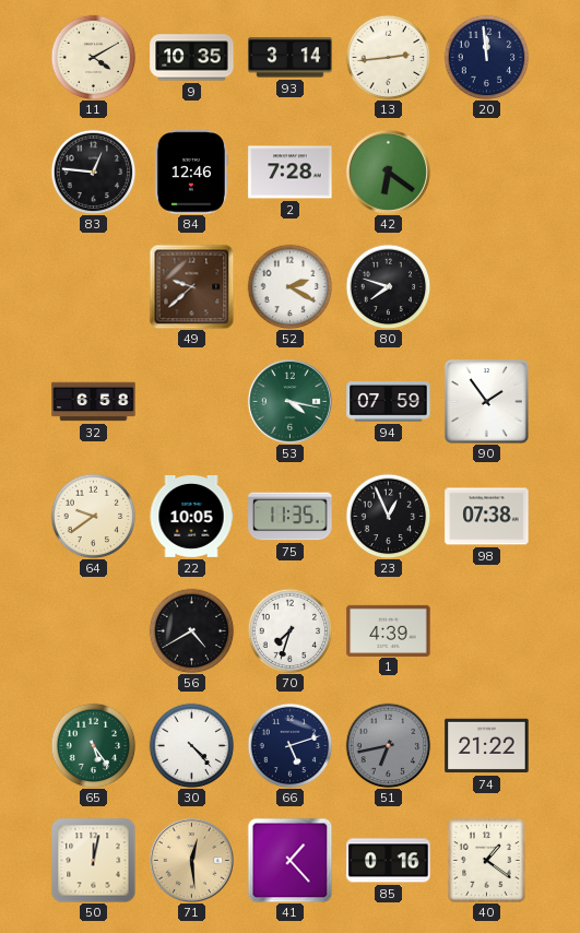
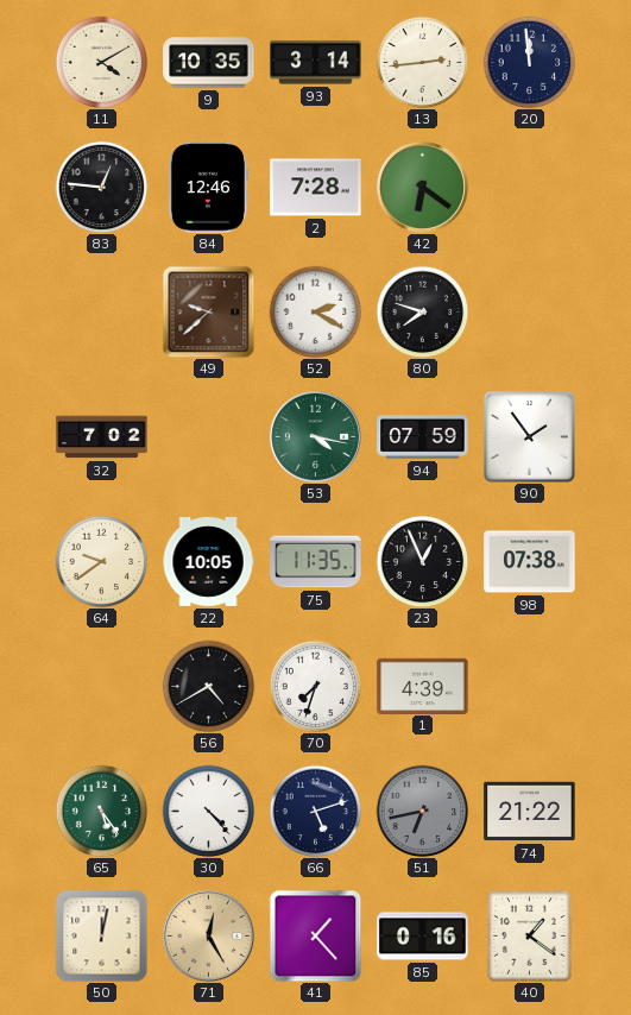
32: 6:58 -> 7:02 (102, 437)
71: 12:29 -> 12:25 (208, 935)
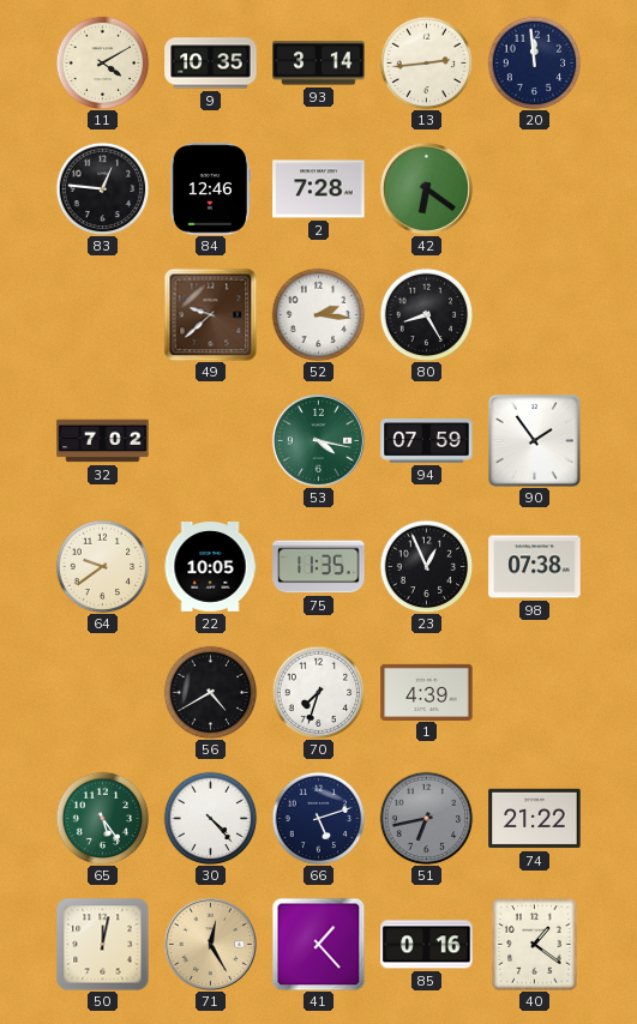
52: 2:20 -> 2:16 (318, 314)
80: 7:48 -> 8:25 (426, 314)
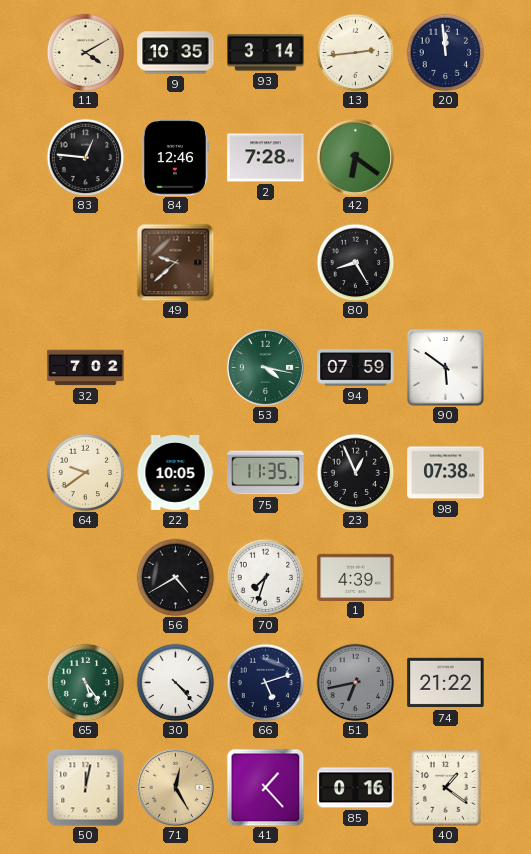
52: 2:16 -> none (318, 314)
90: 1:54 -> 5:51 (445, 367)
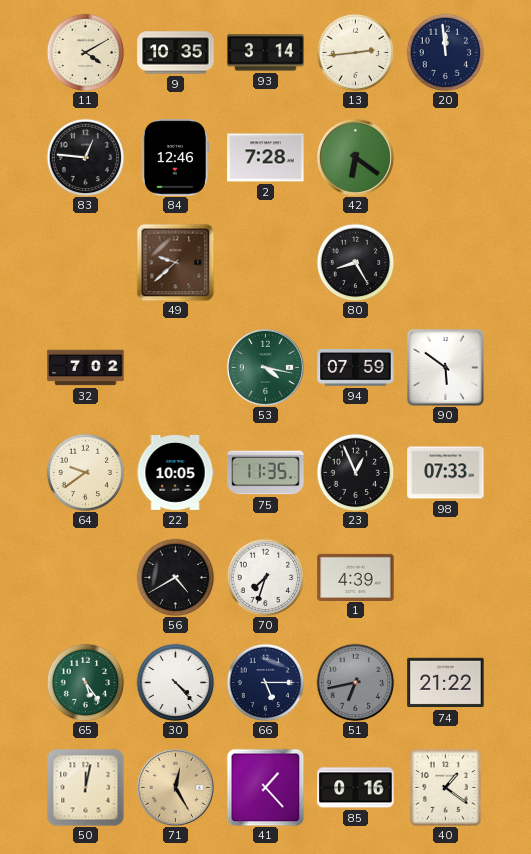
98: 07:38 -> 07:33 (446, 473)
66: 5:12 -> 5:15 (265, 682)
